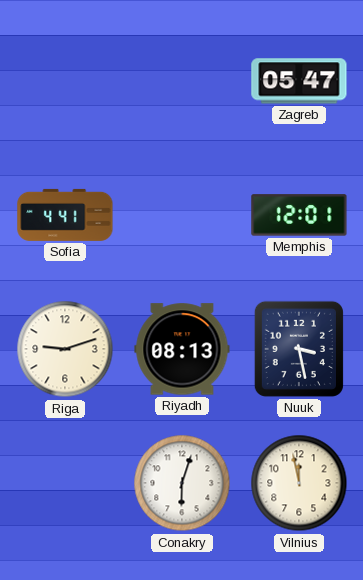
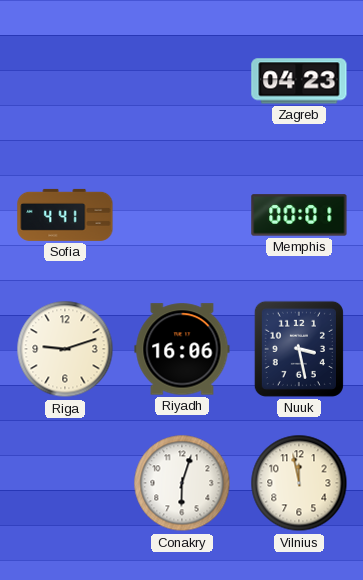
Zagreb: 05:47 -> 04:23 (299, 81)
Memphis: 12:01 -> 00:01 (299, 215)
Riyadh: 08:13 -> 16:06 (182, 349)
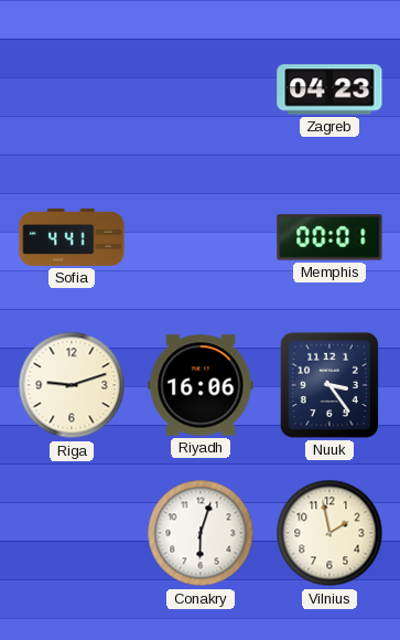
Nuuk: 3:28 -> 3:24 (329, 385)
Vilnius: 11:58 -> 1:58 (329, 533)
